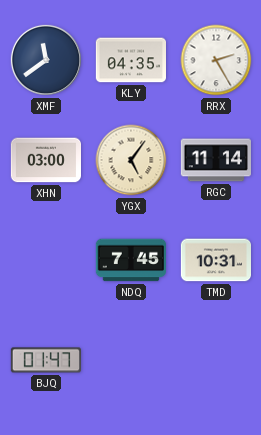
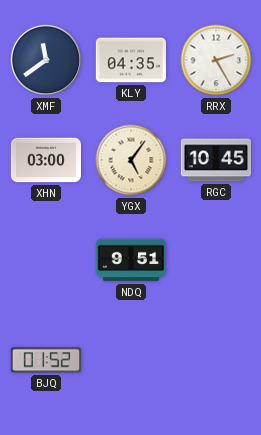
RGC: 11:14 -> 10:45 (215, 160)
NDQ: 7:45 -> 9:51 (130, 260)
TMD: 10:31 -> none (215, 260)
BJQ: 01:47 -> 01:52 (45, 360)
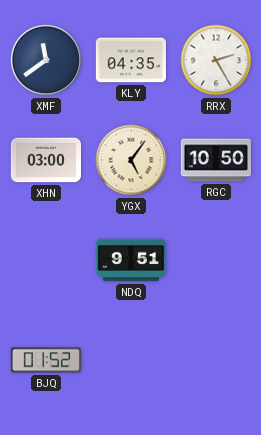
RGC: 10:45 -> 10:50 (215, 160)
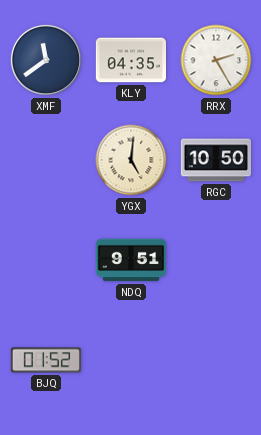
XHN: 03:00 -> none (45, 160)
YGX: 5:06 -> 5:01 (131, 160)
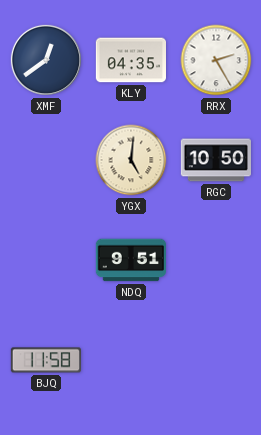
XMF: 11:39 -> 12:39 (46, 60)
BJQ: 01:52 -> 11:58 (45, 360)
